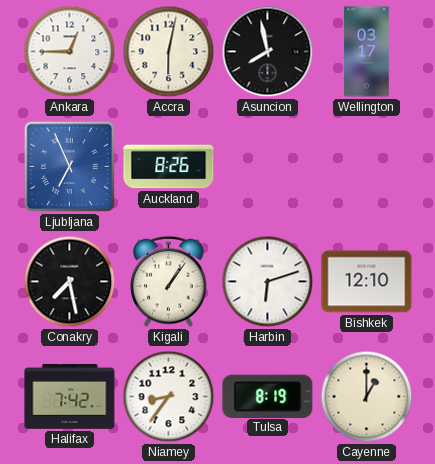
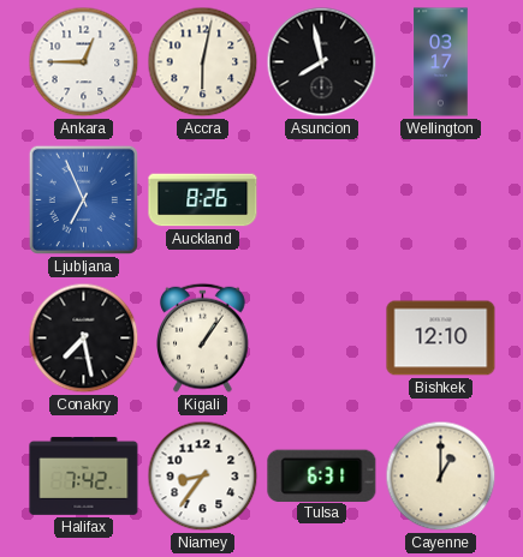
Harbin: 6:12 -> none (268, 282)
Tulsa: 8:19 -> 6:31 (322, 475)
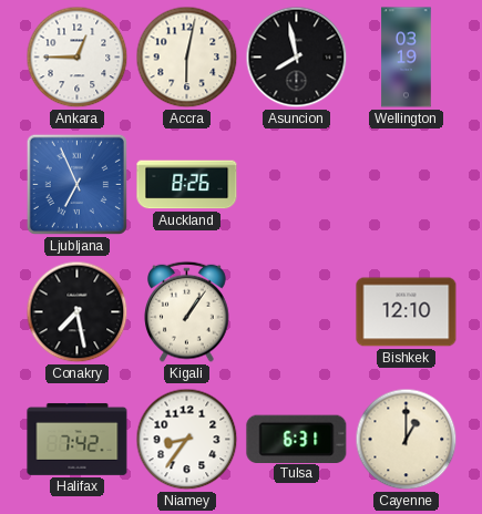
Wellington: 03:17 -> 03:19 (407, 58)
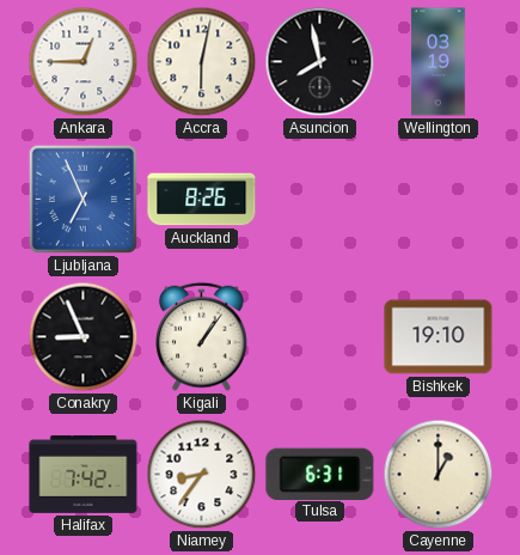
Conakry: 7:28 -> 8:56 (84, 337)
Bishkek: 12:10 -> 19:10 (439, 337)
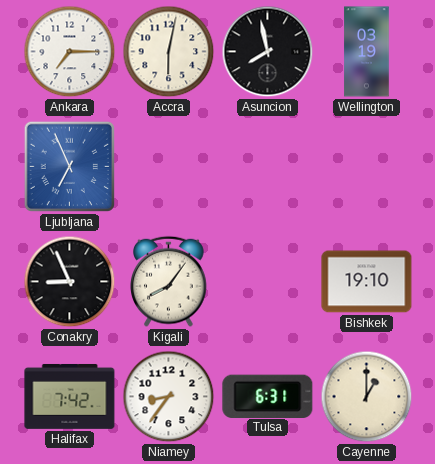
Ankara: 12:45 -> 7:15 (70, 52)
Auckland: 8:26 -> none (202, 200)
Kigali: 1:06 -> 8:06 (169, 281)
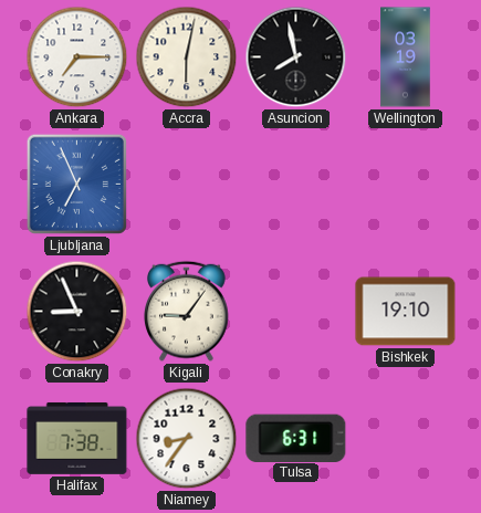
Kigali: 8:06 -> 9:06 (187, 311)
Halifax: 7:42 -> 7:38 (77, 438)
Cayenne: 1:00 -> none (367, 397)
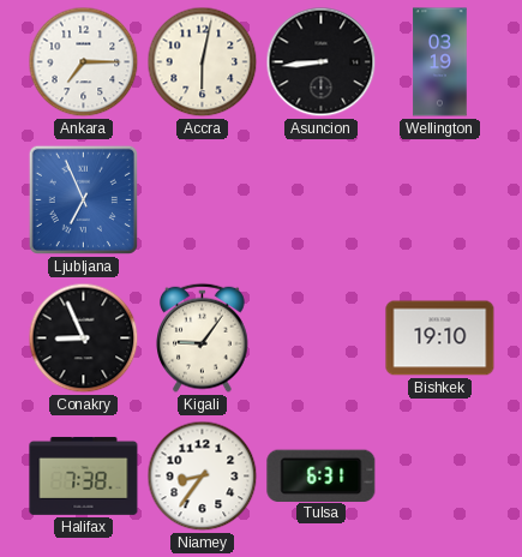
Asuncion: 7:58 -> 8:44 (322, 62)
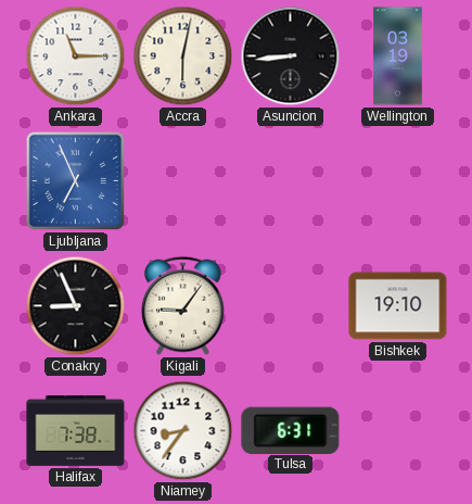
Ankara: 7:15 -> 11:15 (76, 56)
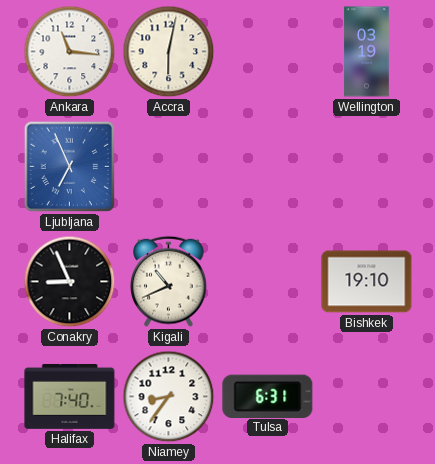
Ankara: 11:15 -> 11:16 (70, 52)
Asuncion: 8:44 -> none (291, 56)
Kigali: 9:06 -> 10:41 (169, 281)
Halifax: 7:38 -> 7:40 (70, 396)
